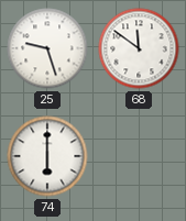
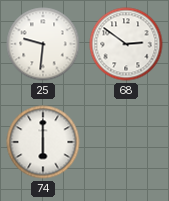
25: 9:27 -> 9:31 (43, 44)
68: 11:51 -> 2:51 (126, 44)
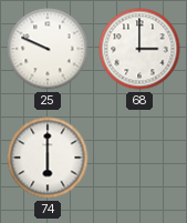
25: 9:31 -> 9:49 (48, 49)
68: 2:51 -> 3:00 (139, 49)
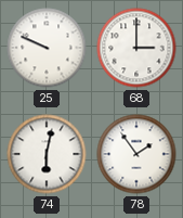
74: 6:00 -> 6:02 (47, 154)
78: none -> 1:54 (136, 154)
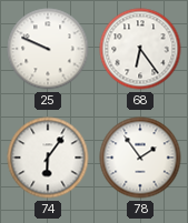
68: 3:00 -> 6:24 (140, 49)
74: 6:02 -> 6:06 (48, 158)
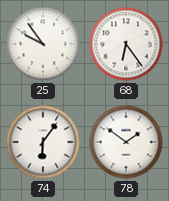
25: 9:49 -> 9:54 (43, 44)
78: 1:54 -> 1:51 (126, 142)
